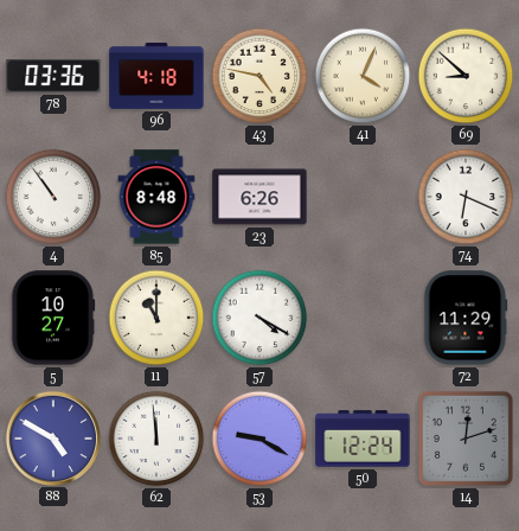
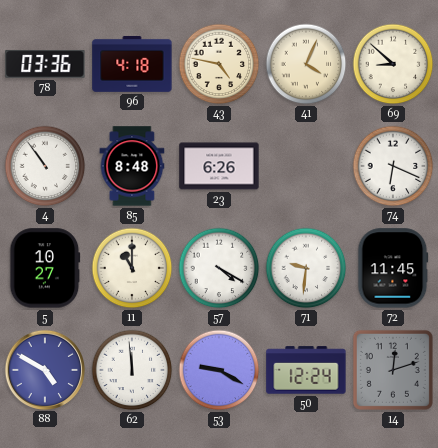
71: none -> 9:31 (306, 268)
72: 11:29 -> 11:45 (393, 268)
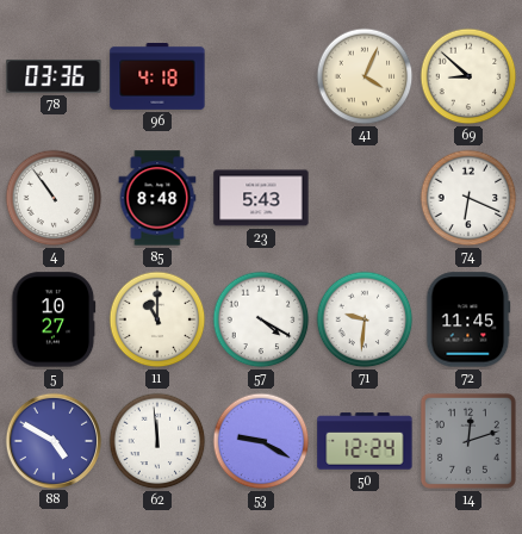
43: 4:47 -> none (219, 64)
23: 6:26 -> 5:43 (261, 198)
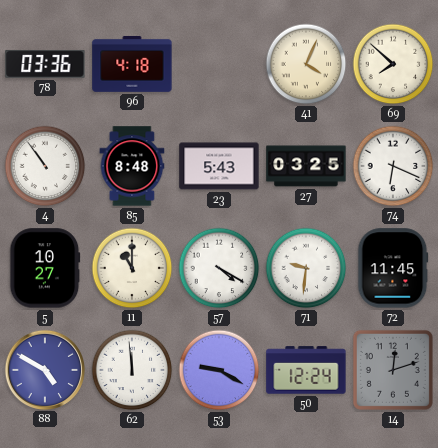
69: 8:52 -> 7:52 (393, 64)
27: none -> 03:25 (306, 166)
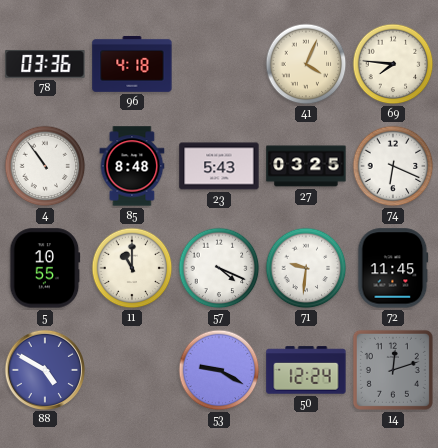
69: 7:52 -> 7:46 (393, 64)
5: 10:27 -> 10:55 (45, 268)
57: 4:20 -> 4:19 (219, 268)
62: 11:59 -> none (132, 370)
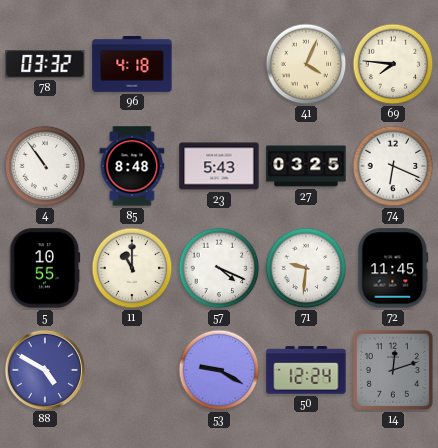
78: 03:36 -> 03:32 (45, 64)
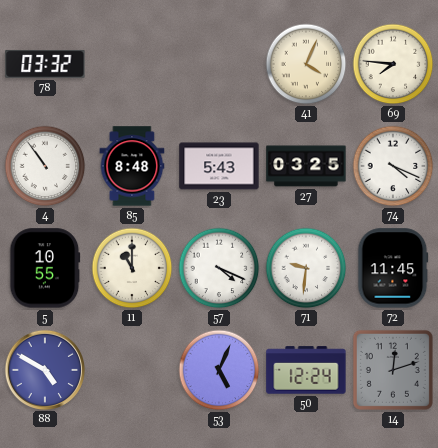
96: 4:18 -> none (132, 64)
74: 6:19 -> 4:19 (393, 166)
53: 9:20 -> 5:04 (219, 370)
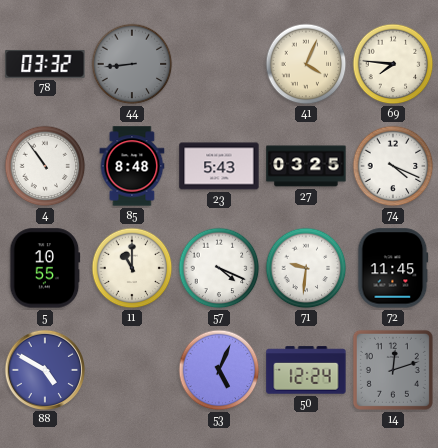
44: none -> 8:44 (132, 64)
